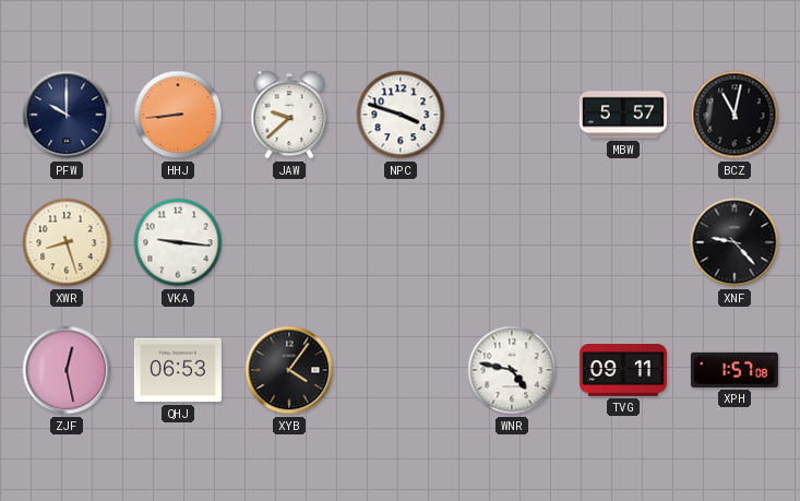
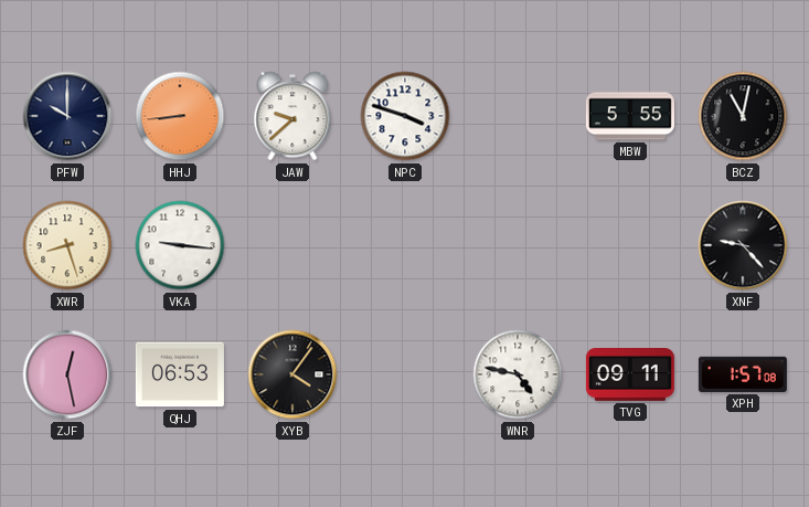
MBW: 5:57 -> 5:55 (630, 116)
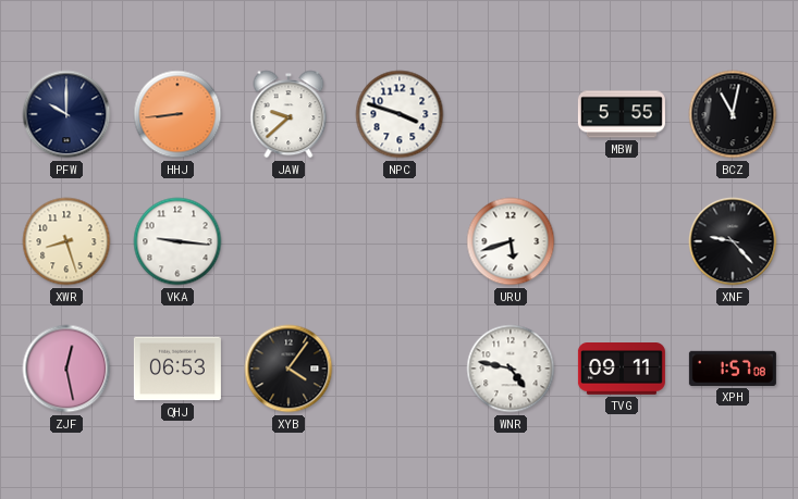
URU: none -> 5:42 (511, 241)
